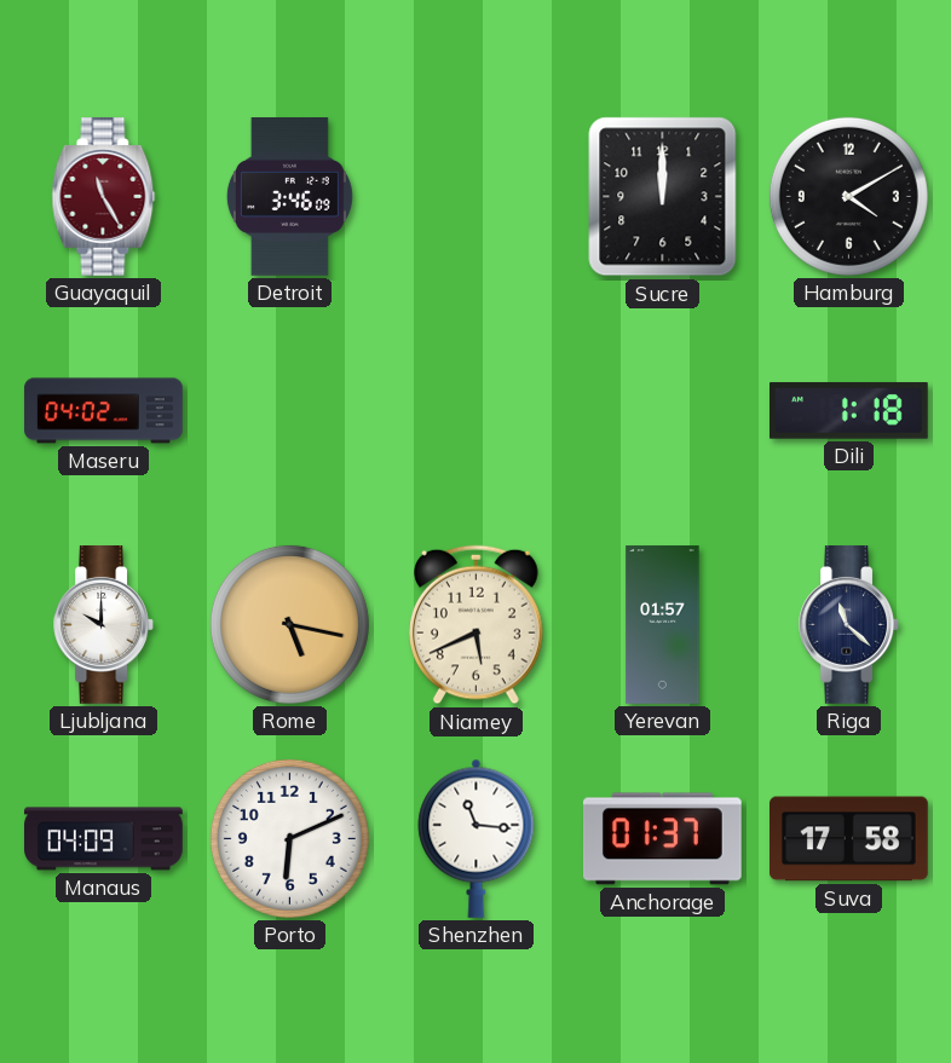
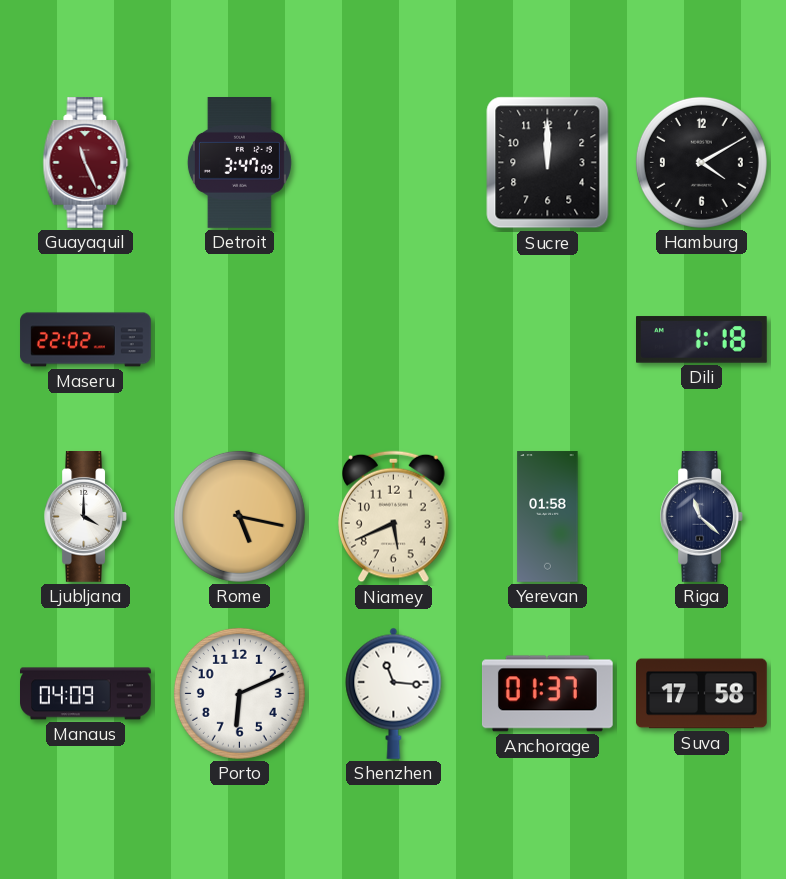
Guayaquil: 11:25 -> 11:26 (86, 163)
Detroit: 3:46 -> 3:47 (239, 163)
Maseru: 04:02 -> 22:02 (86, 340)
Ljubljana: 10:00 -> 4:00 (85, 517)
Yerevan: 01:57 -> 01:58 (548, 517)
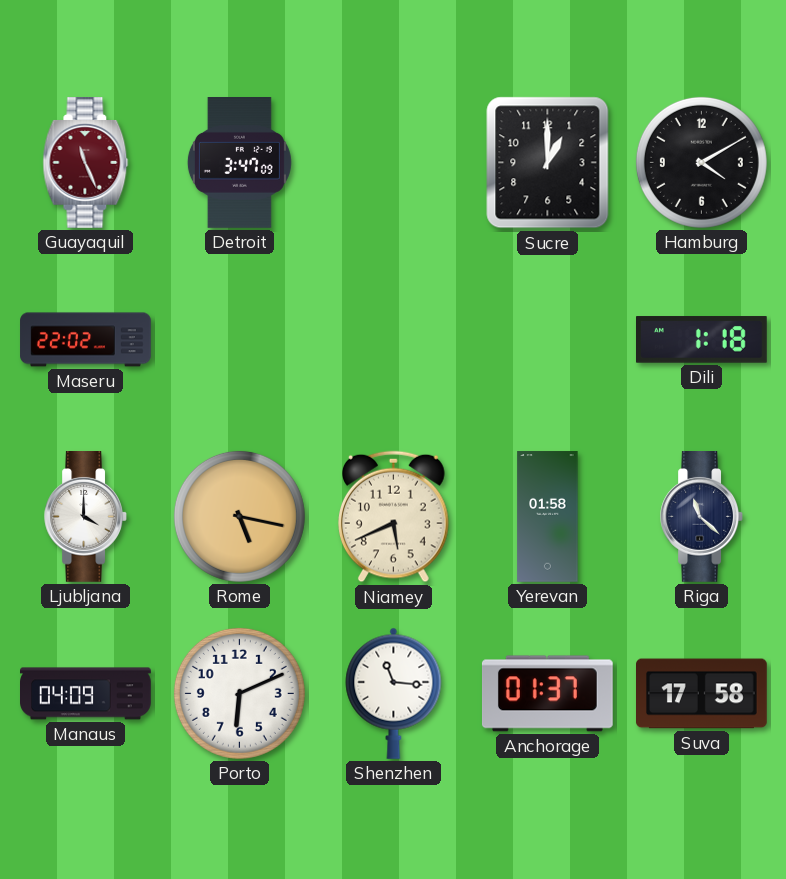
Sucre: 12:00 -> 1:00 (548, 163)
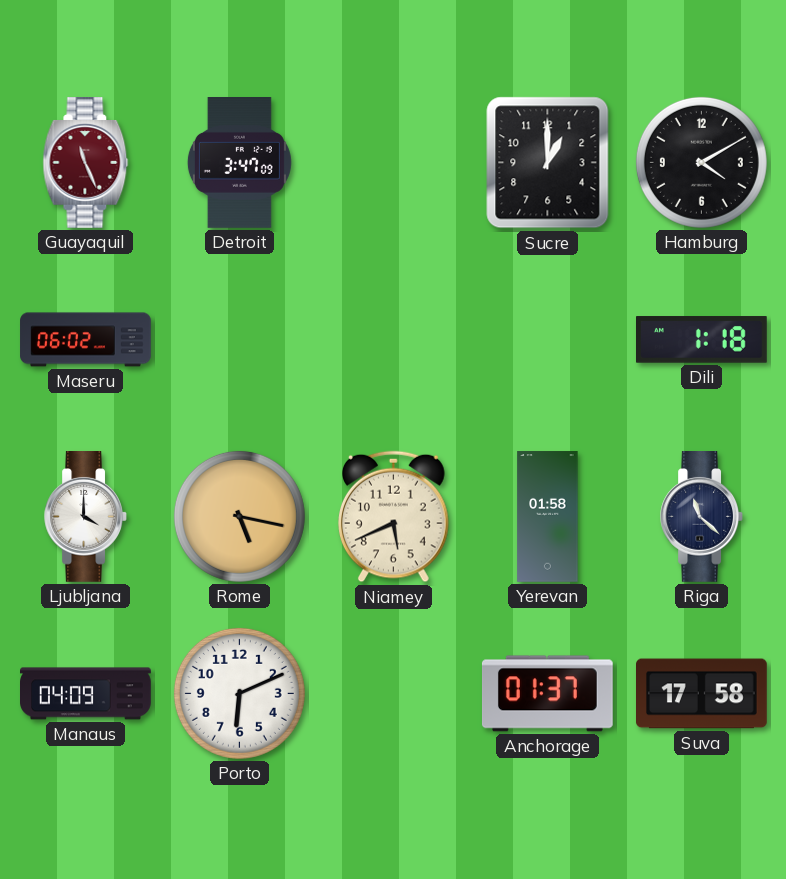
Maseru: 22:02 -> 06:02 (86, 340)
Shenzhen: 11:16 -> none (394, 693)
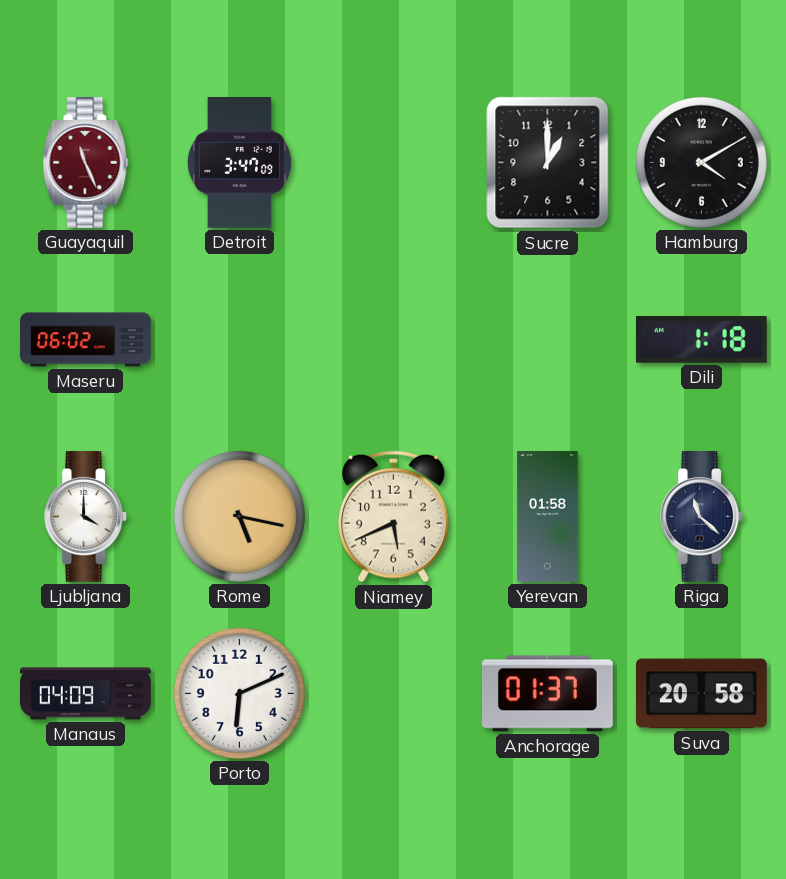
Suva: 17:58 -> 20:58 (702, 694)
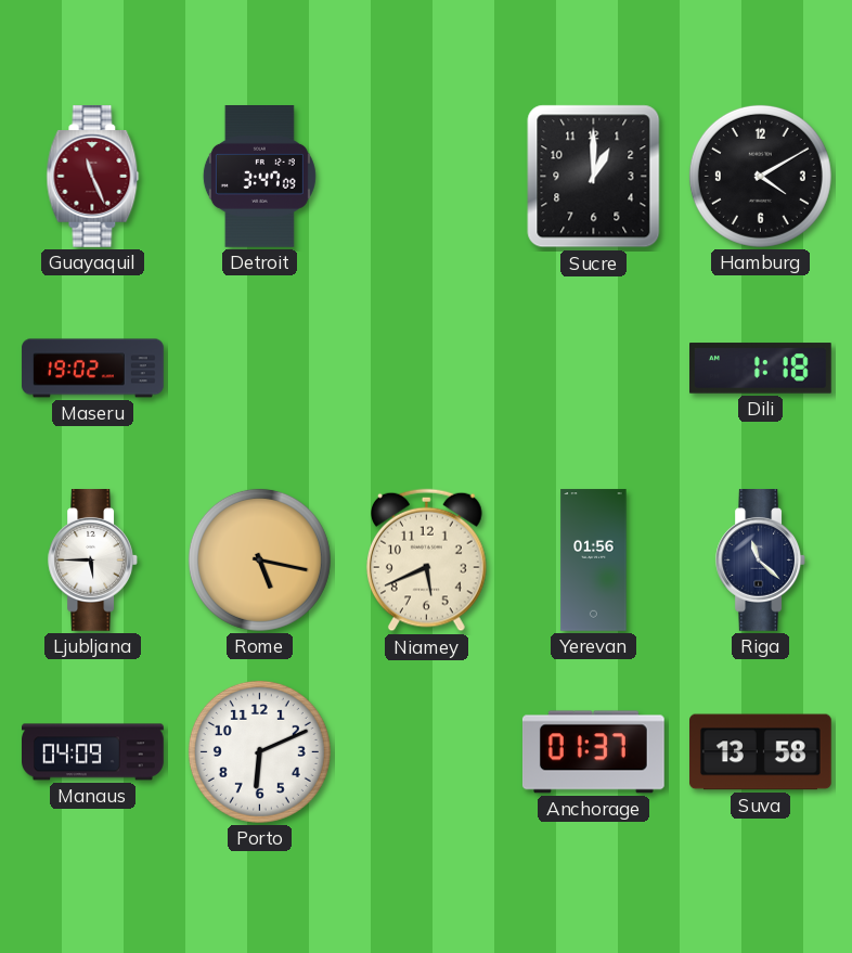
Maseru: 06:02 -> 19:02 (93, 369)
Ljubljana: 4:00 -> 5:45 (92, 561)
Yerevan: 01:58 -> 01:56 (594, 561)
Suva: 20:58 -> 13:58 (761, 752)
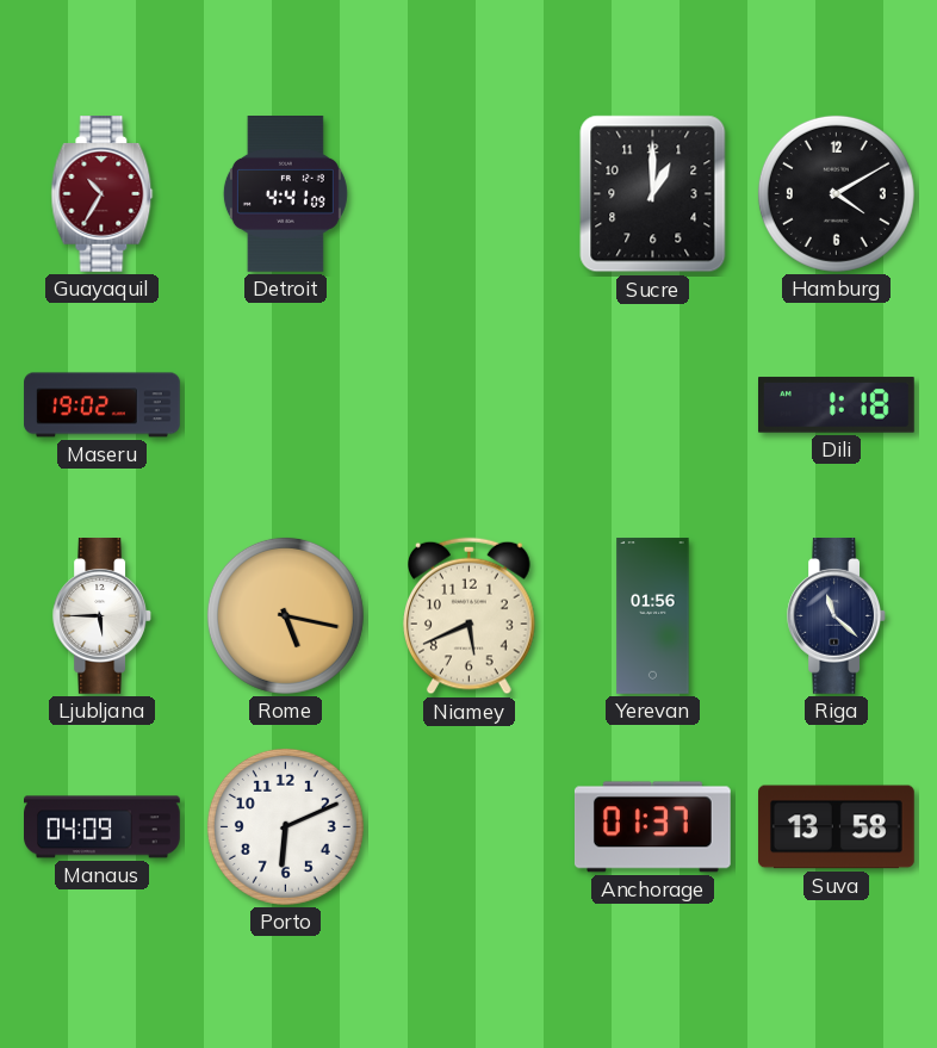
Guayaquil: 11:26 -> 10:35 (103, 194)
Detroit: 3:47 -> 4:41 (285, 194)
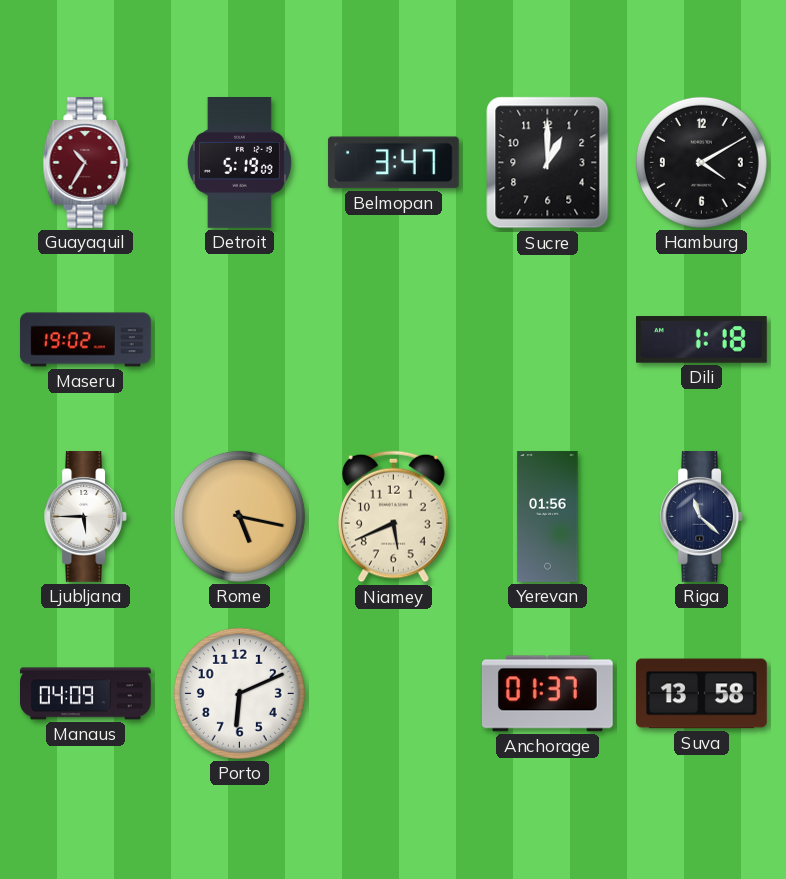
Detroit: 4:41 -> 5:19 (239, 163)
Belmopan: none -> 3:47 (393, 163)
